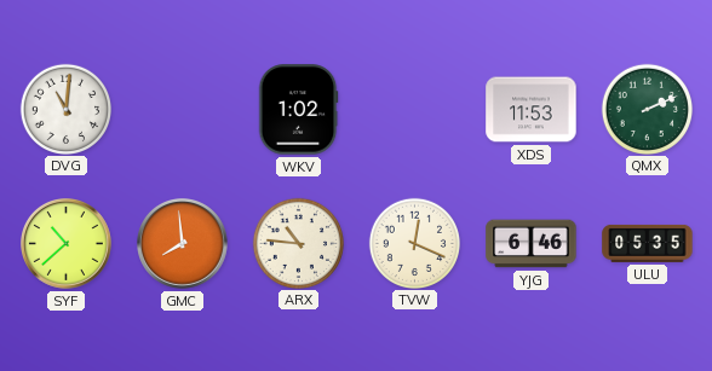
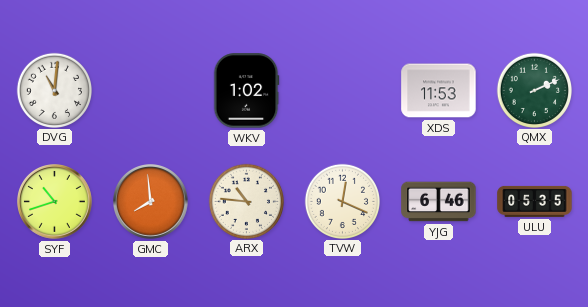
SYF: 10:38 -> 10:42 (55, 202)
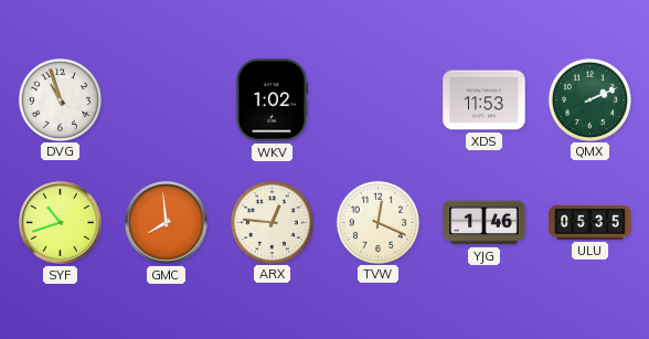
DVG: 11:01 -> 10:57 (60, 99)
ARX: 10:46 -> 12:46 (272, 222)
YJG: 6:46 -> 1:46 (485, 223)
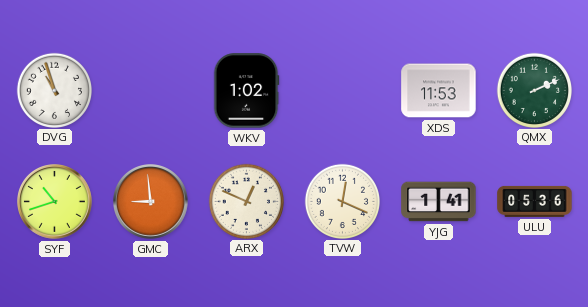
GMC: 7:59 -> 8:59 (151, 202)
ARX: 12:46 -> 12:49 (246, 201)
YJG: 1:46 -> 1:41 (439, 202)
ULU: 05:35 -> 05:36 (535, 201)
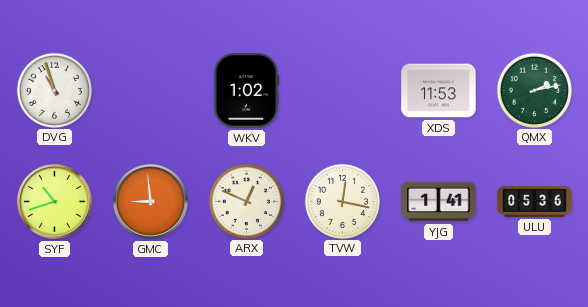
QMX: 2:11 -> 2:13 (534, 90)
TVW: 12:19 -> 12:17 (342, 201)
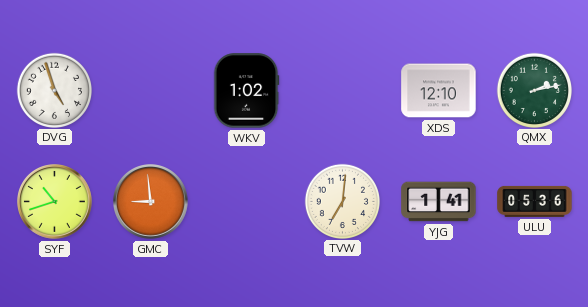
DVG: 10:57 -> 4:57 (54, 90)
XDS: 11:53 -> 12:10 (439, 91)
ARX: 12:49 -> none (246, 201)
TVW: 12:17 -> 7:01 (342, 201)
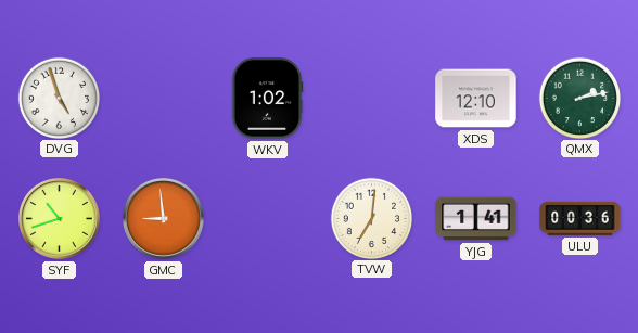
ULU: 05:36 -> 00:36 (580, 218)
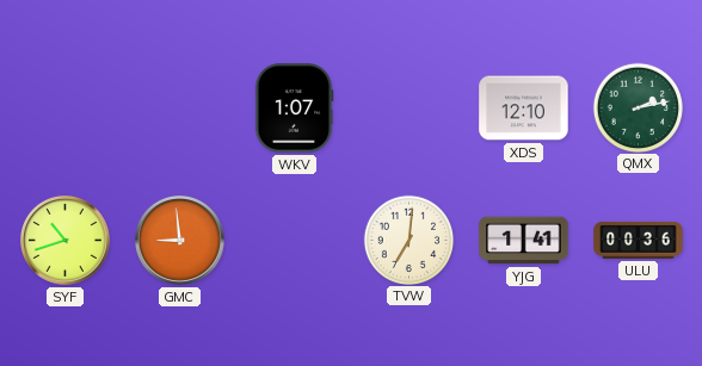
DVG: 4:57 -> none (59, 98)
WKV: 1:02 -> 1:07 (294, 108)
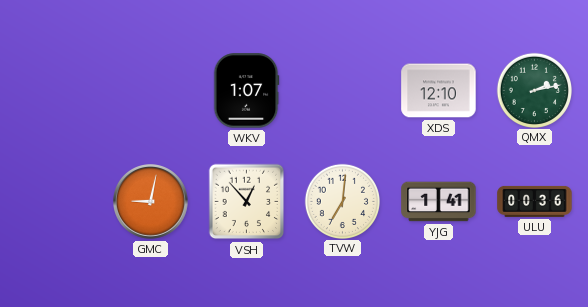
SYF: 10:42 -> none (66, 241)
GMC: 8:59 -> 9:02 (151, 202)
VSH: none -> 12:53 (247, 202)
